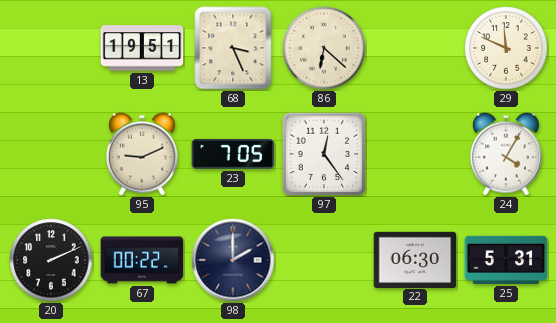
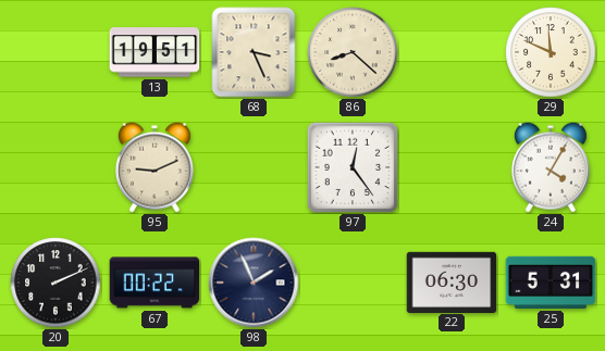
86: 6:22 -> 8:22 (353, 52)
23: 7:05 -> none (233, 154)
98: 2:00 -> 1:56 (254, 283)
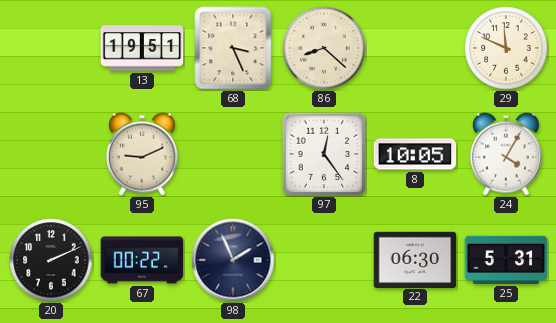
8: none -> 10:05 (415, 154)
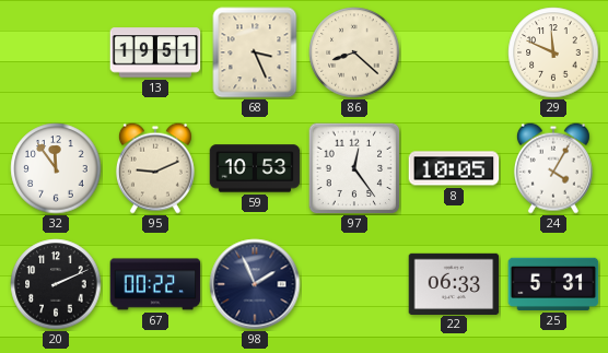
32: none -> 11:54 (56, 168)
59: none -> 10:53 (255, 168)
22: 06:30 -> 06:33 (454, 283)
